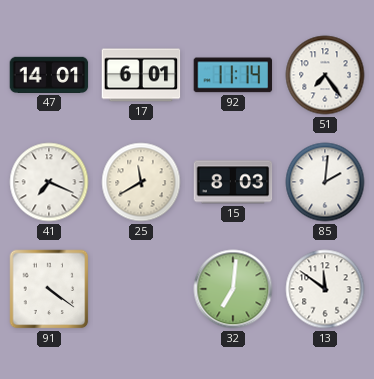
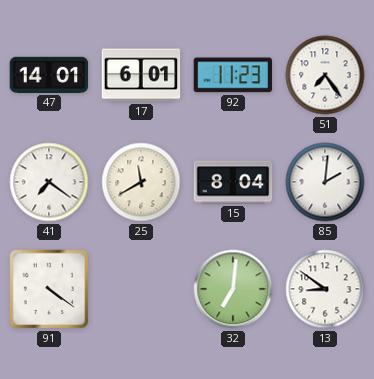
92: 11:14 -> 11:23 (233, 75)
41: 7:19 -> 7:21 (49, 182)
15: 8:03 -> 8:04 (233, 182)
13: 11:51 -> 8:51 (325, 289)
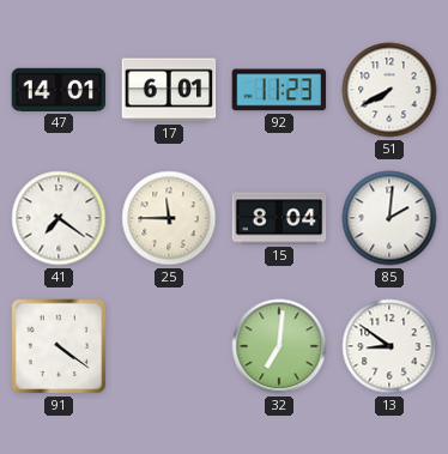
51: 7:24 -> 7:40 (389, 90)
25: 11:40 -> 11:45 (169, 218)
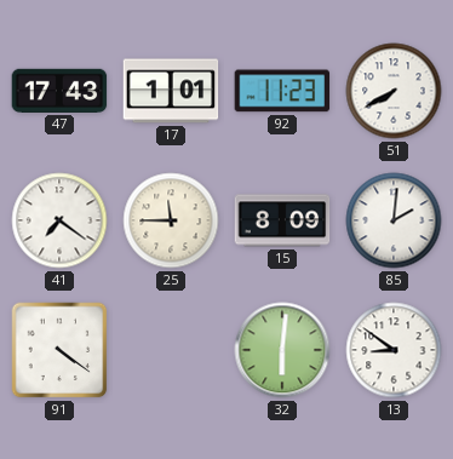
47: 14:01 -> 17:43 (59, 91)
17: 6:01 -> 1:01 (171, 91)
15: 8:04 -> 8:09 (282, 220)
32: 7:01 -> 6:01 (282, 350)
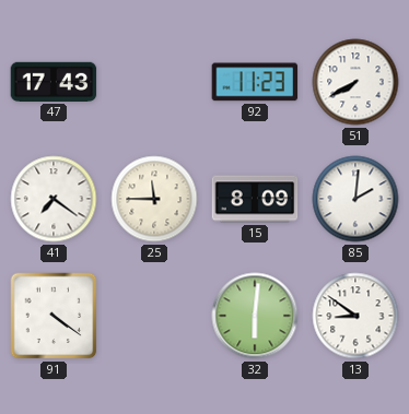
17: 1:01 -> none (171, 91)
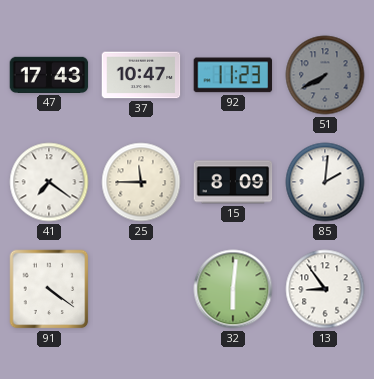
37: none -> 10:47 (141, 75)
51 dial: white -> grey (325, 75)
13: 8:51 -> 8:54 (325, 289)
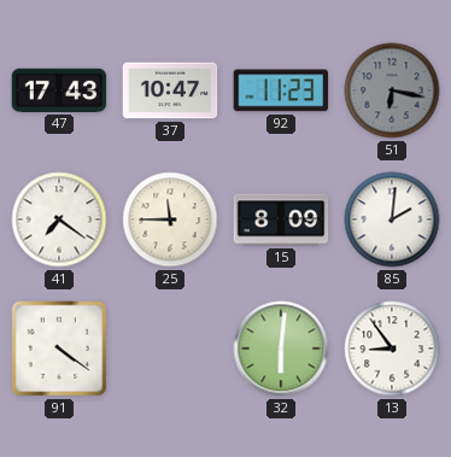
51: 7:40 -> 6:17 (392, 90)
